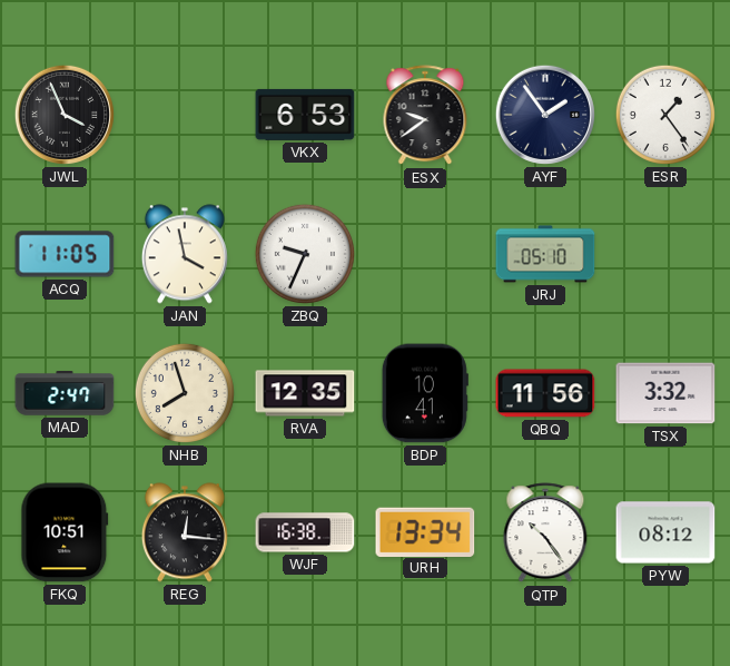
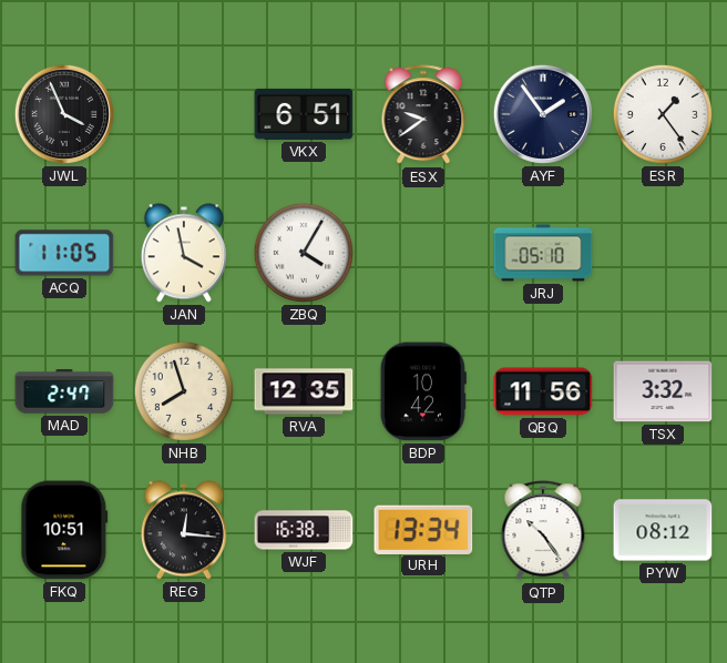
VKX: 6:53 -> 6:51 (304, 114)
ZBQ: 9:34 -> 4:05 (304, 253)
BDP: 10:41 -> 10:42 (423, 391)
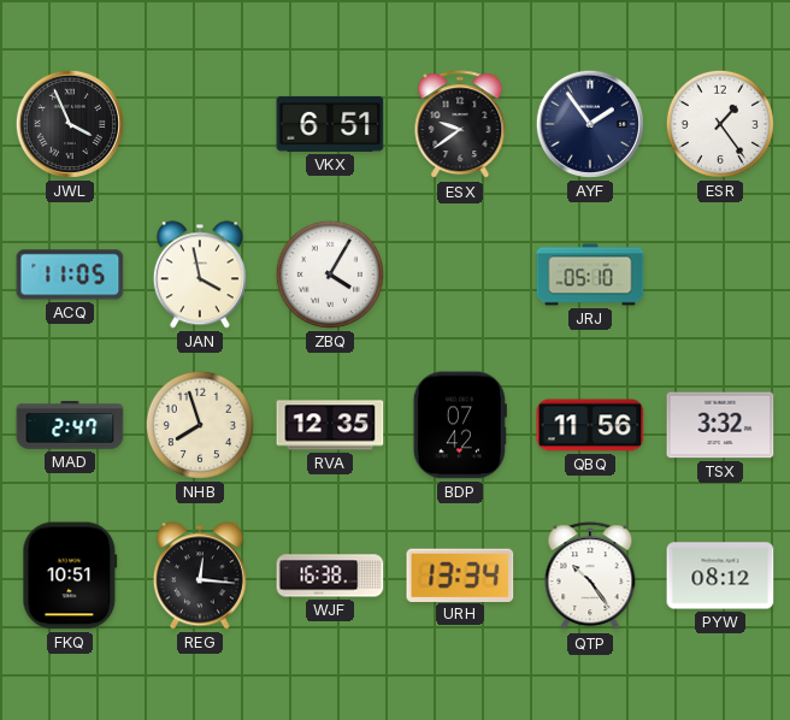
BDP: 10:42 -> 07:42 (460, 425)
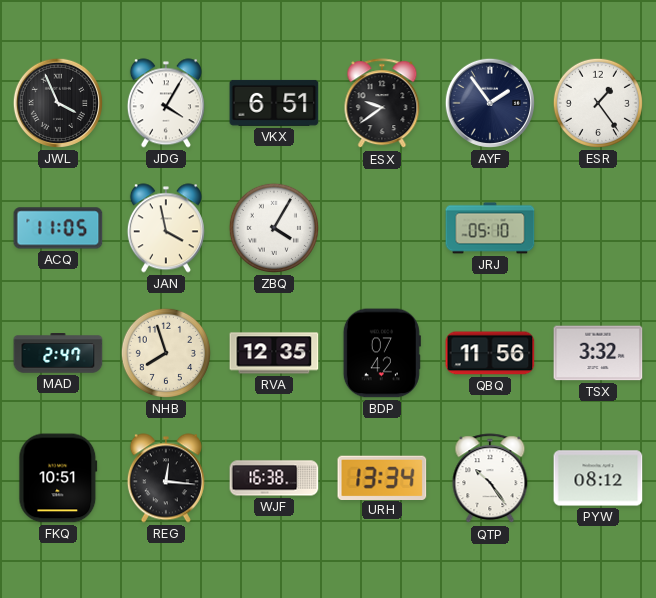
JDG: none -> 4:05 (166, 103)
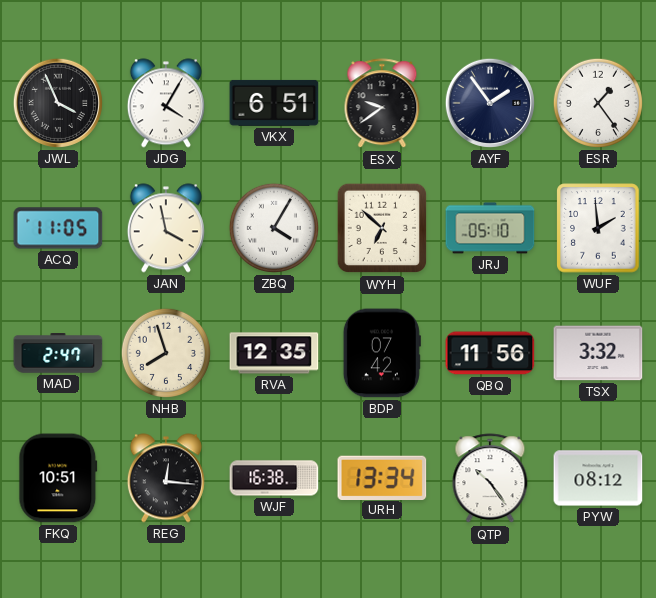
WYH: none -> 6:52 (382, 228)
WUF: none -> 1:59 (598, 228)
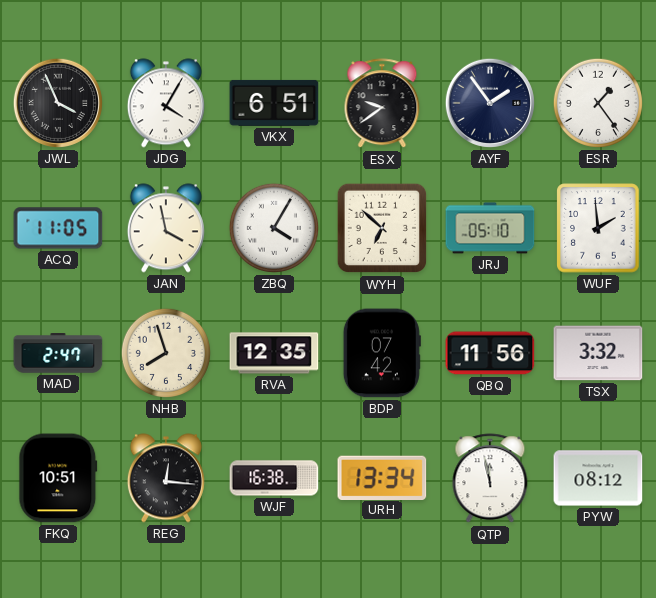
QTP: 10:24 -> 11:58 (490, 479)
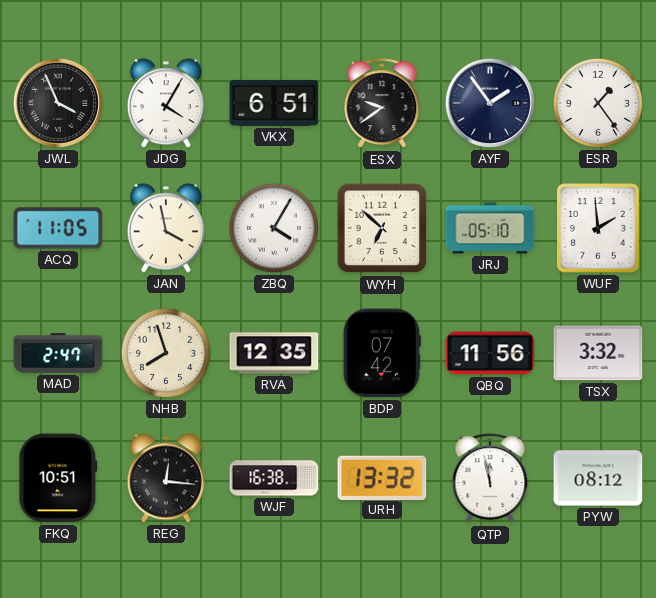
URH: 13:34 -> 13:32 (382, 477)
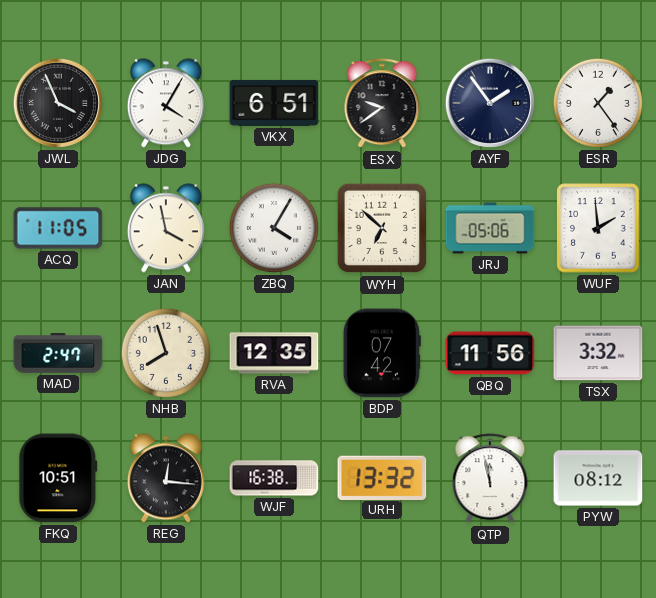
JRJ: 05:10 -> 05:06 (490, 228)
